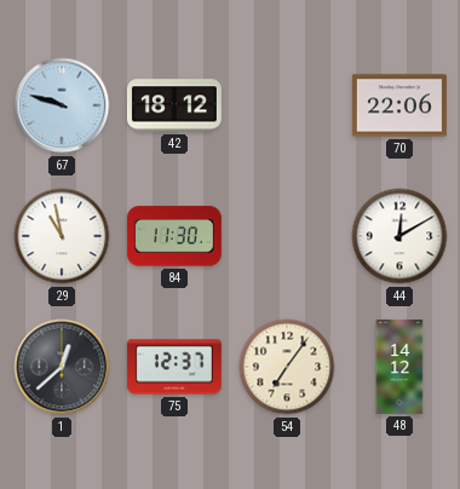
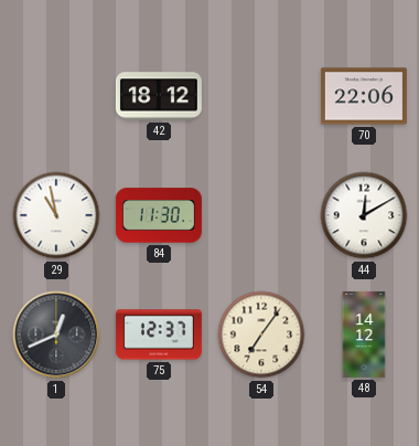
67: 9:48 -> none (62, 105)
1: 12:38 -> 12:41 (56, 334)
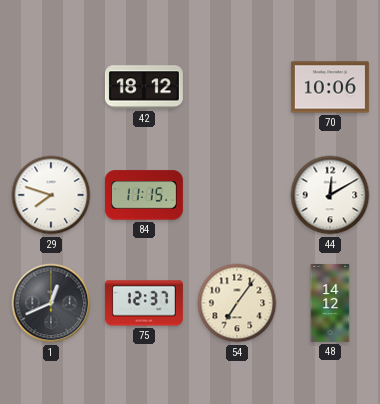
70: 22:06 -> 10:06 (330, 87)
29: 10:58 -> 7:48 (51, 195)
84: 11:30 -> 11:15 (144, 195)
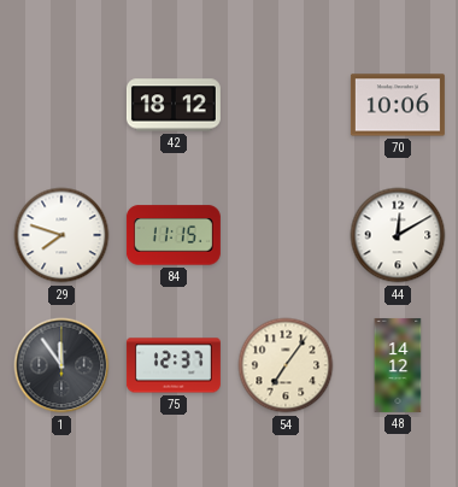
1: 12:41 -> 11:54 (61, 365)
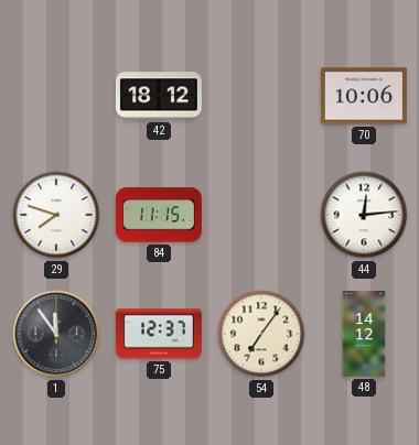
44: 12:10 -> 12:14 (364, 215)
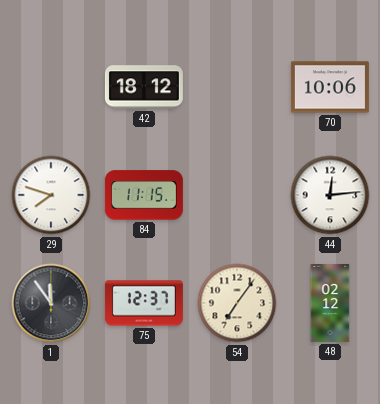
48: 14:12 -> 02:12 (330, 303)
